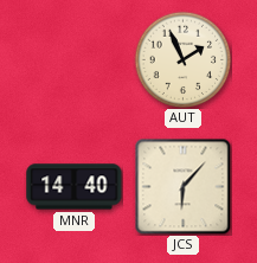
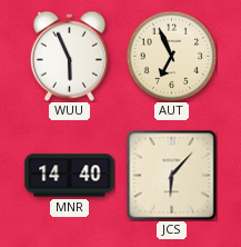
WUU: none -> 5:56 (69, 56)
AUT: 1:56 -> 6:56 (171, 56)
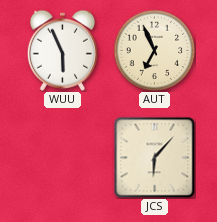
MNR: 14:40 -> none (70, 176)
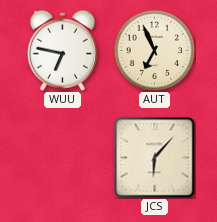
WUU: 5:56 -> 6:47 (62, 50)
